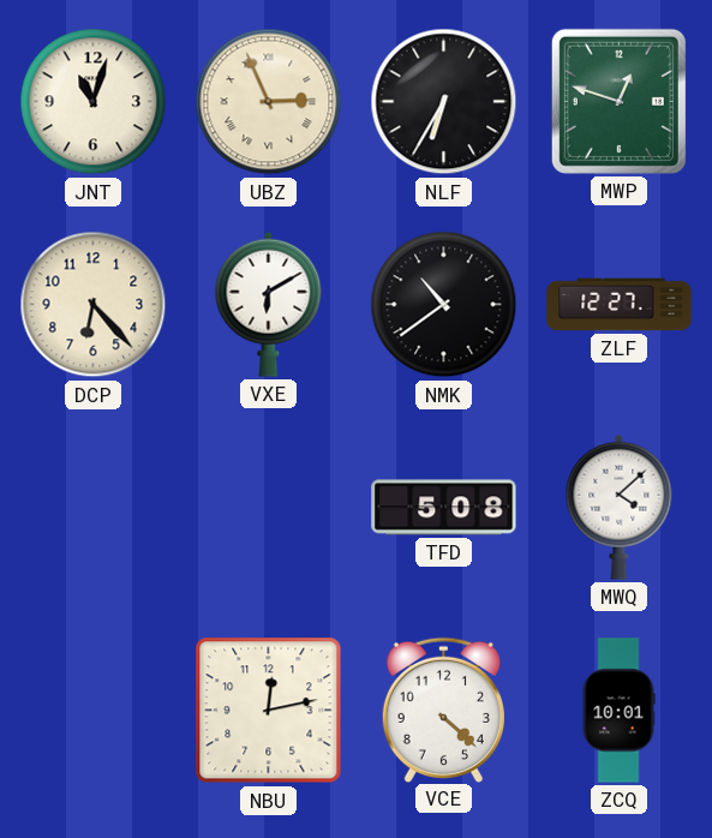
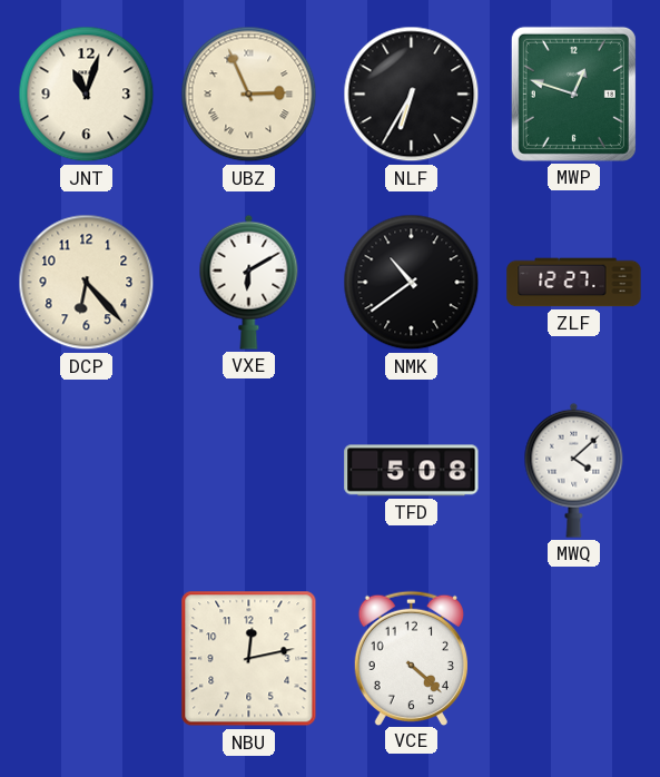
ZCQ: 10:01 -> none (618, 711)
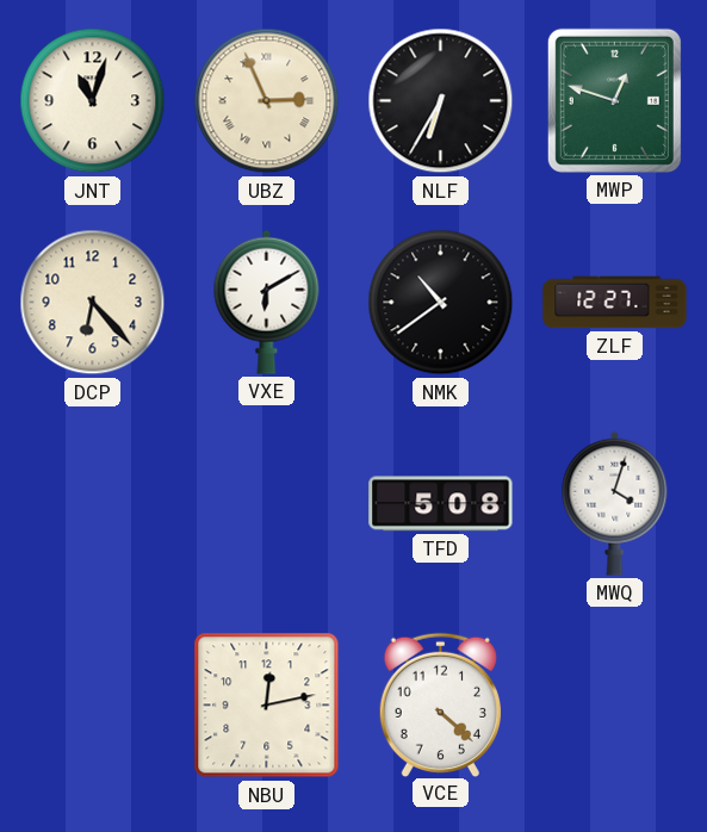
MWQ: 4:08 -> 4:03 (615, 503)
